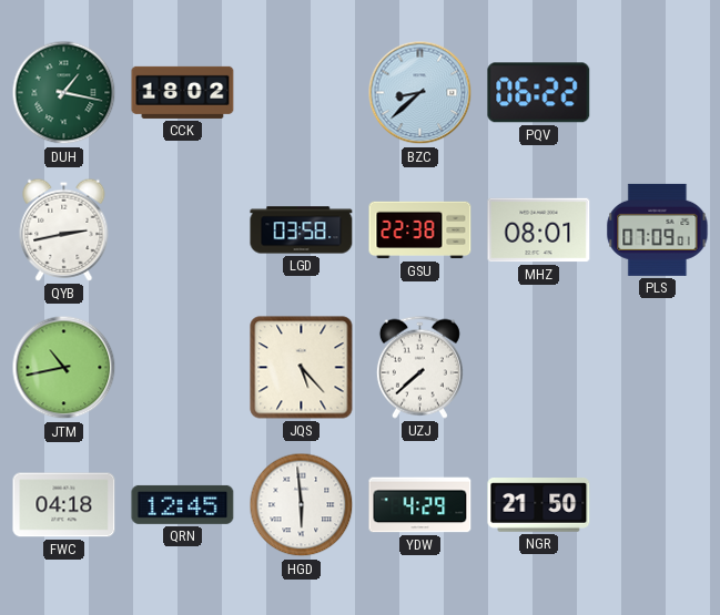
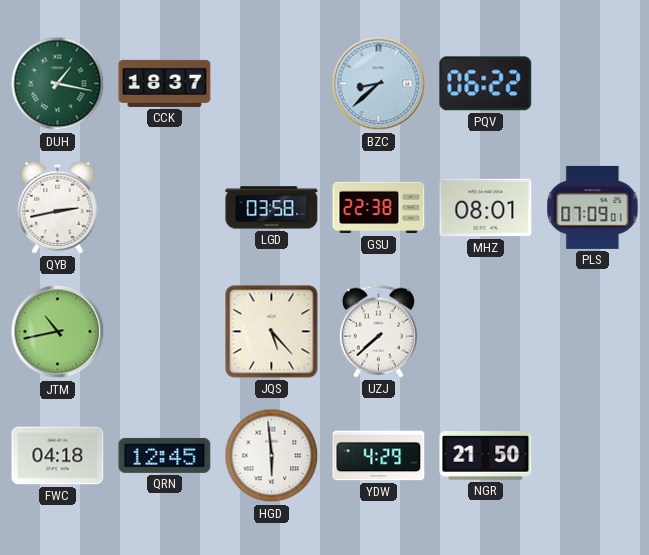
CCK: 18:02 -> 18:37 (165, 83)
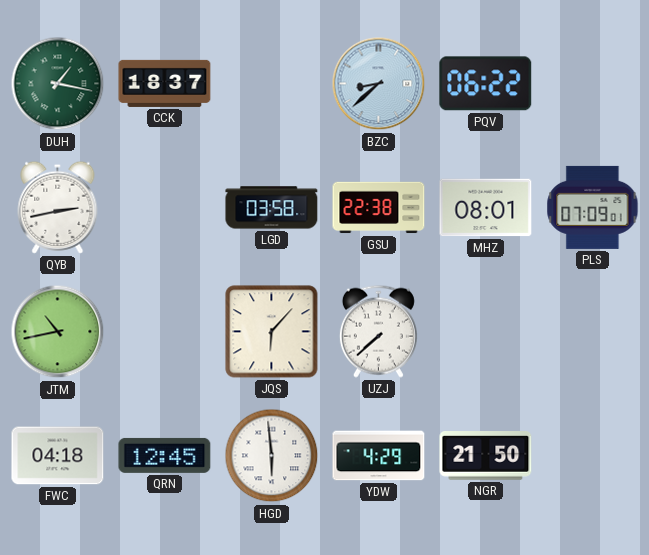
JQS: 5:23 -> 6:07 (272, 332)
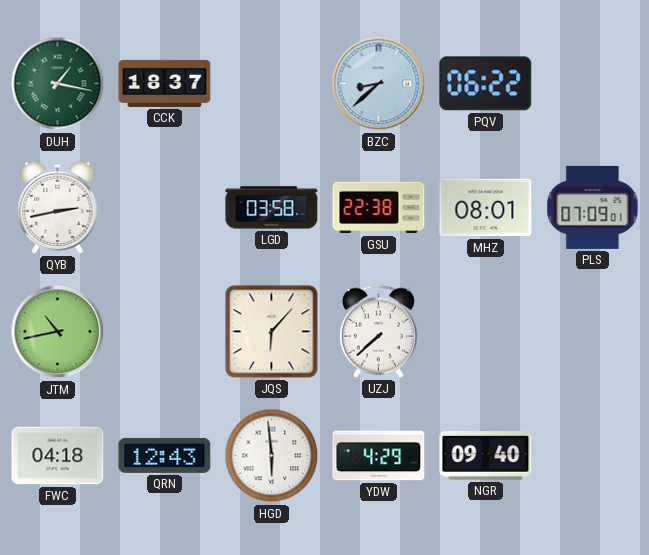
QRN: 12:45 -> 12:43 (165, 455)
NGR: 21:50 -> 09:40 (486, 456)
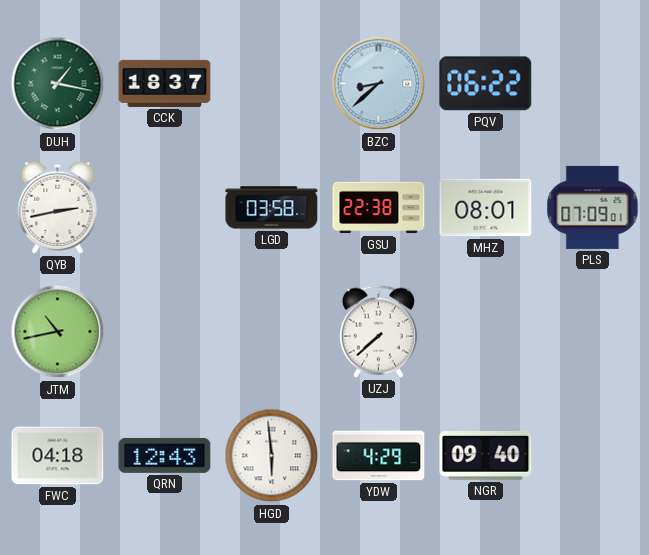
JQS: 6:07 -> none (272, 332)
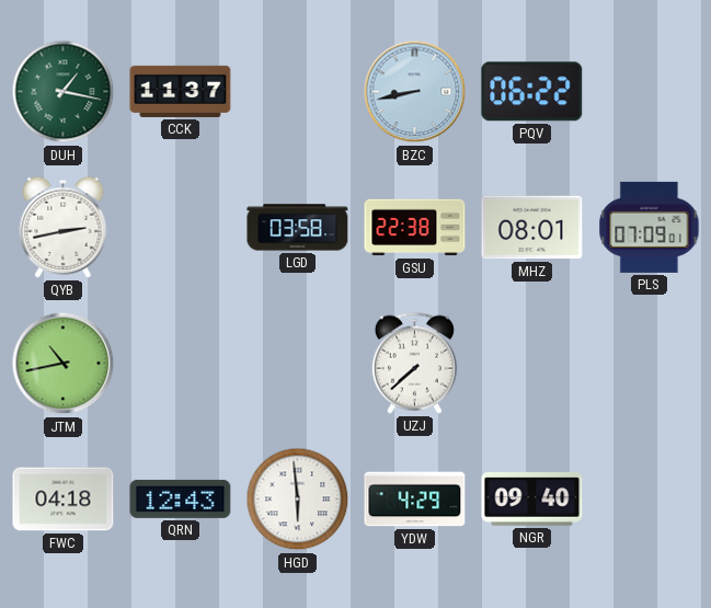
CCK: 18:37 -> 11:37 (181, 91)
BZC: 8:38 -> 8:43 (415, 92)
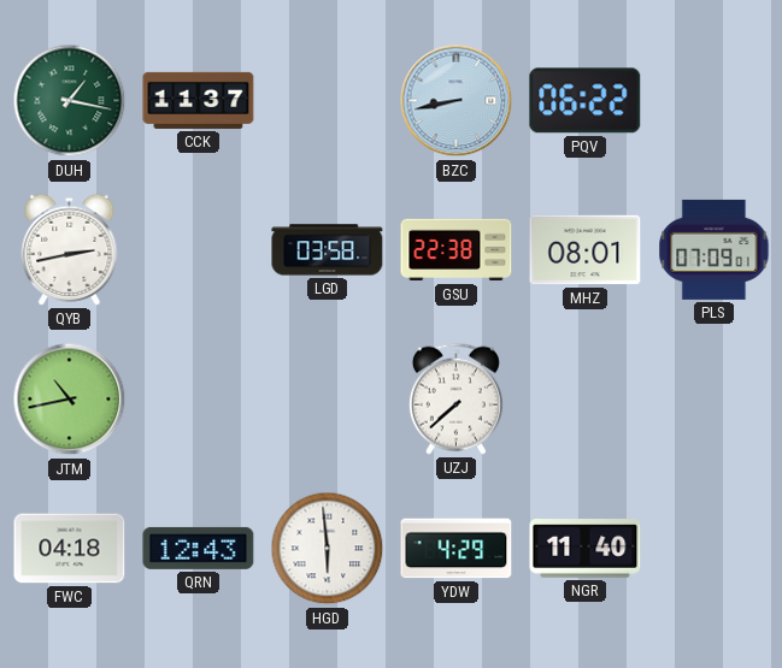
NGR: 09:40 -> 11:40 (586, 549)
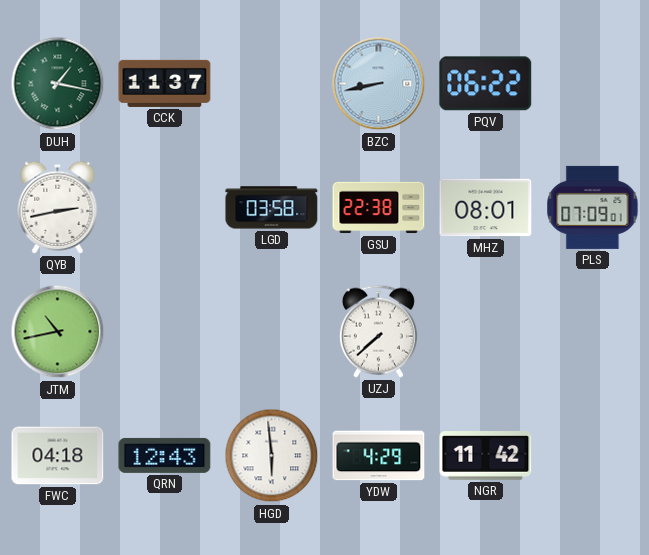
NGR: 11:40 -> 11:42 (486, 456)
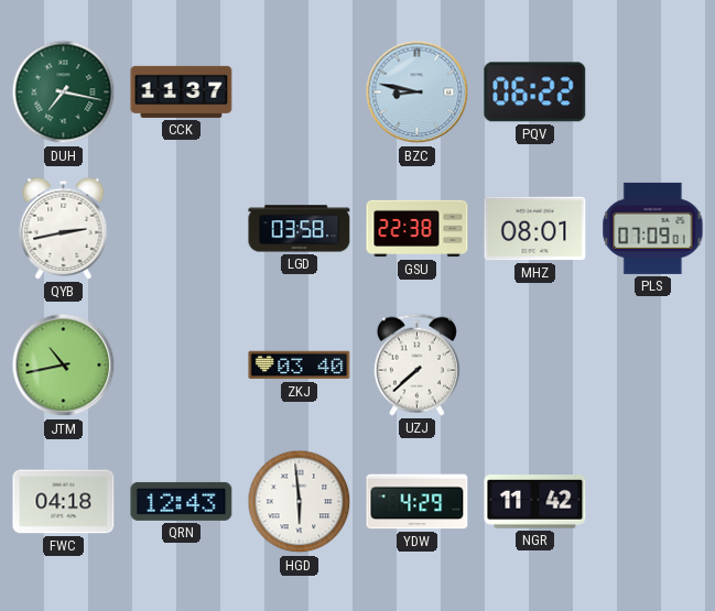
DUH: 1:17 -> 7:17 (64, 92)
BZC: 8:43 -> 8:47 (418, 92)
ZKJ: none -> 03:40 (300, 365)
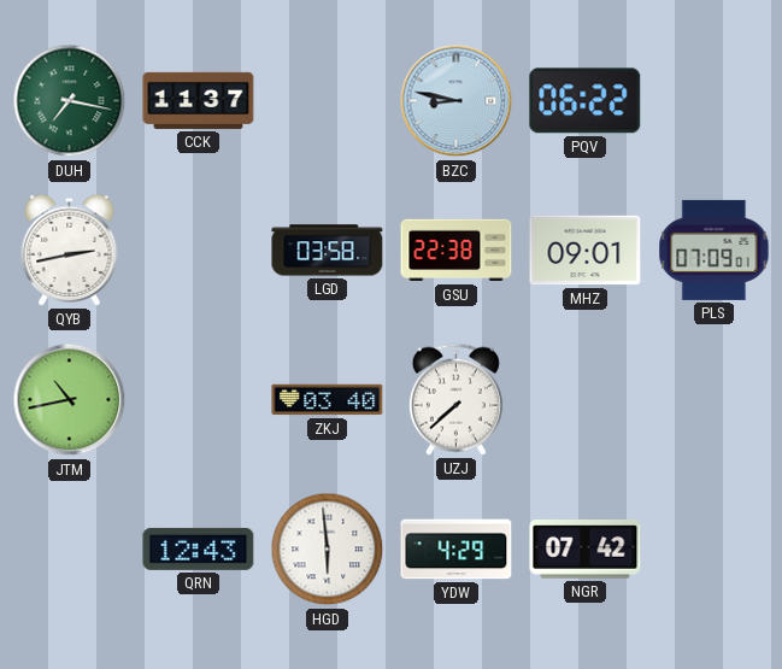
MHZ: 08:01 -> 09:01 (586, 251)
FWC: 04:18 -> none (64, 502)
NGR: 11:42 -> 07:42 (586, 550)
